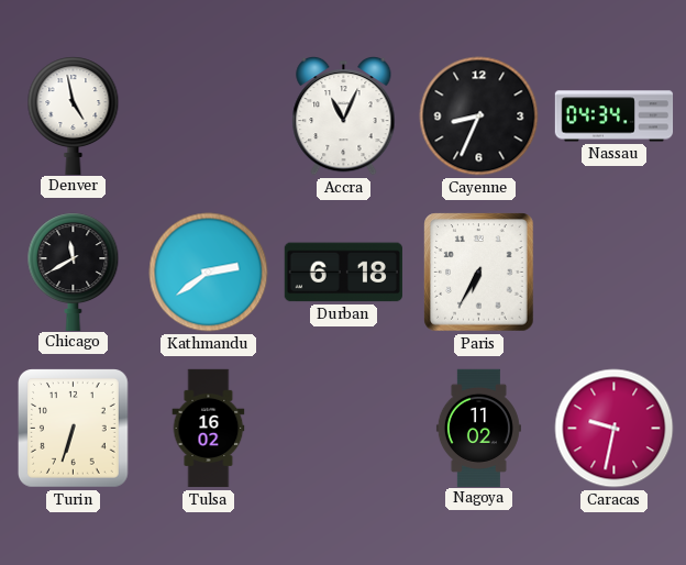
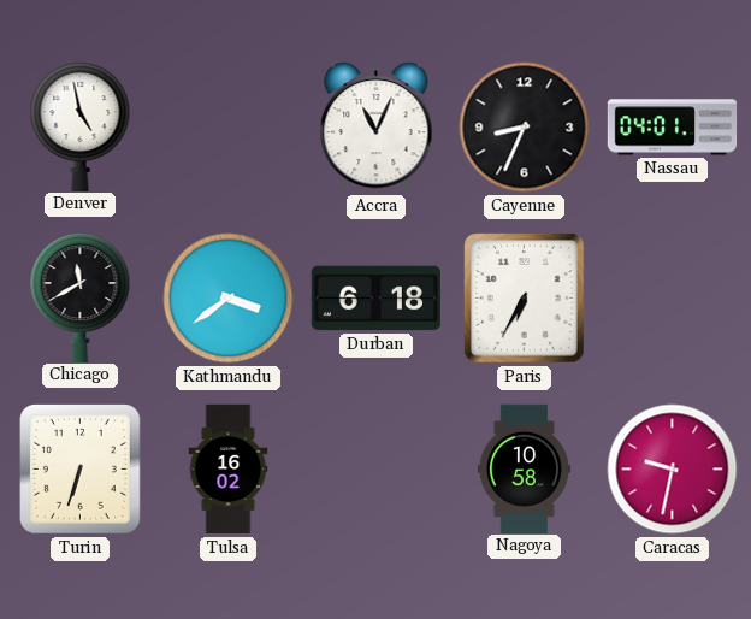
Nassau: 04:34 -> 04:01 (673, 128)
Kathmandu: 2:39 -> 3:39 (229, 299)
Nagoya: 11:02 -> 10:58 (524, 468)
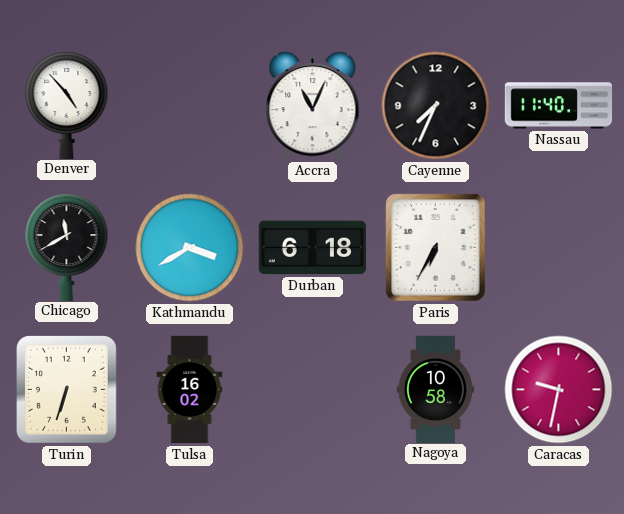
Denver: 4:58 -> 4:53 (67, 105)
Cayenne: 8:34 -> 7:34 (436, 106)
Nassau: 04:01 -> 11:40 (559, 106)
Kathmandu: 3:39 -> 3:40 (190, 248)
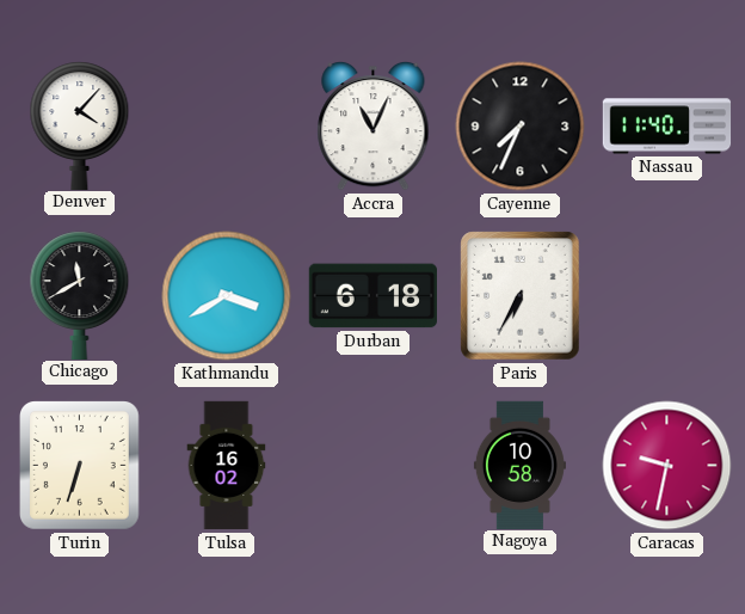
Denver: 4:53 -> 4:07 (80, 125)
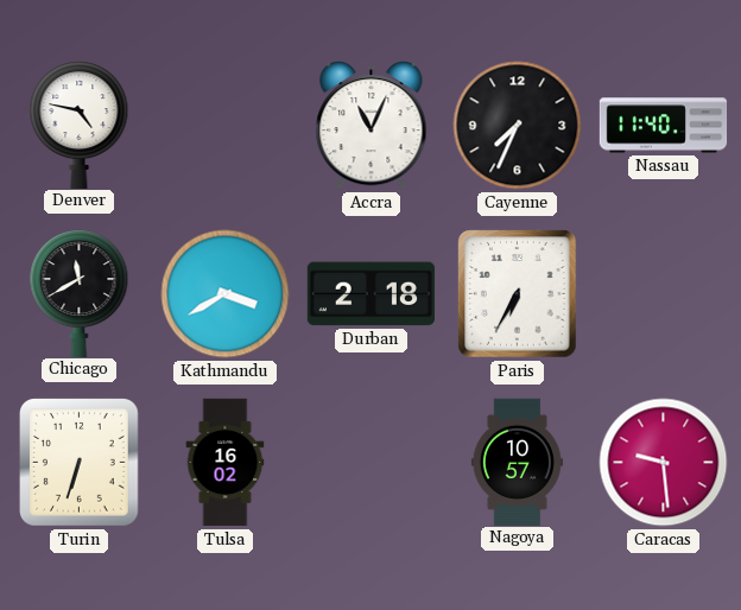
Denver: 4:07 -> 4:47 (80, 125)
Durban: 6:18 -> 2:18 (370, 294)
Nagoya: 10:58 -> 10:57 (517, 462)
Caracas: 9:32 -> 9:29 (664, 463)
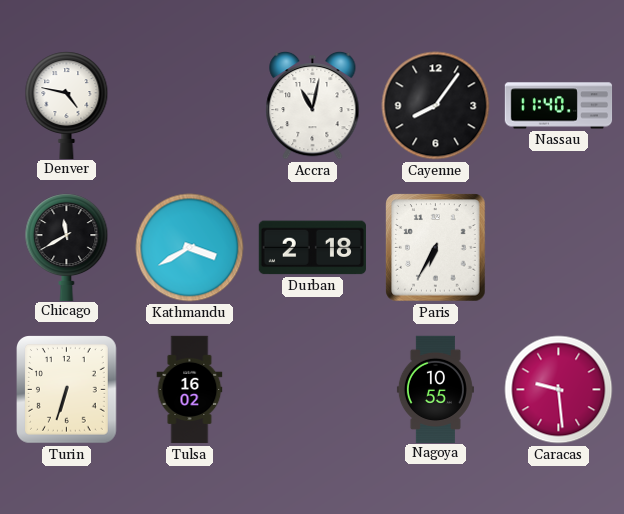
Accra: 11:04 -> 11:02 (313, 105)
Cayenne: 7:34 -> 8:06 (436, 106)
Nagoya: 10:57 -> 10:55 (435, 389)
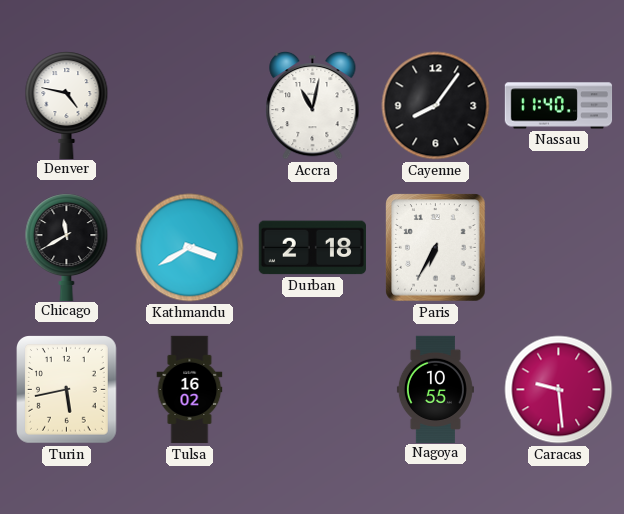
Turin: 6:33 -> 5:43 (67, 390)
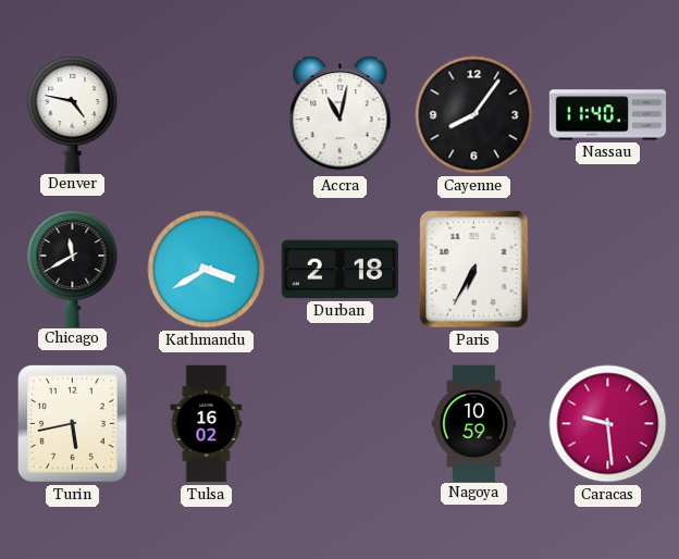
Nagoya: 10:55 -> 10:59 (473, 423)
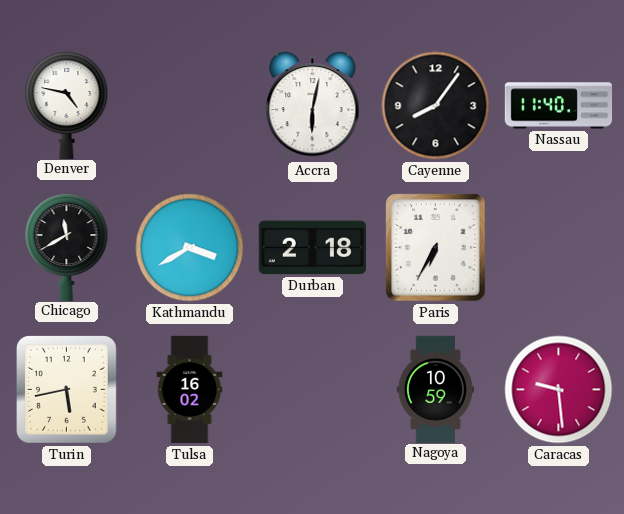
Accra: 11:02 -> 6:02 (313, 105)
